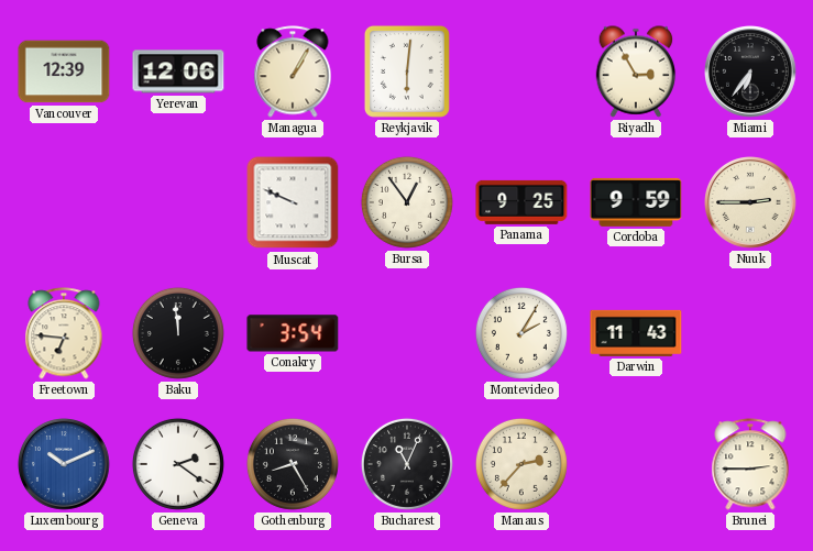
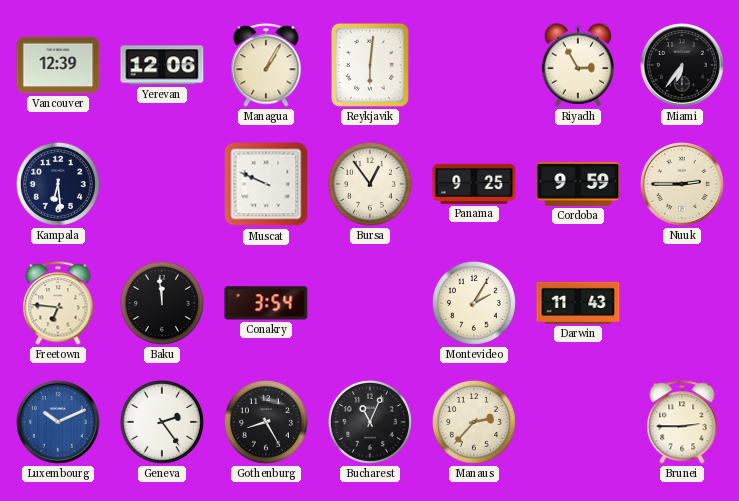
Kampala: none -> 6:29 (58, 184)
Geneva: 2:21 -> 2:24 (162, 422)
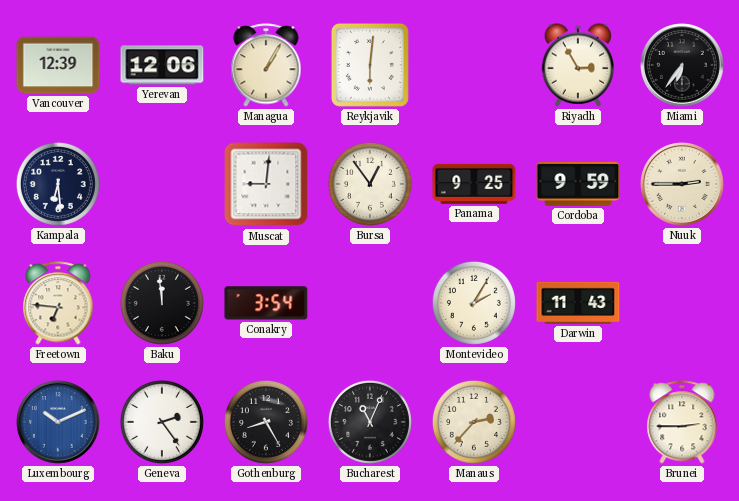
Muscat: 9:49 -> 9:01 (266, 184)
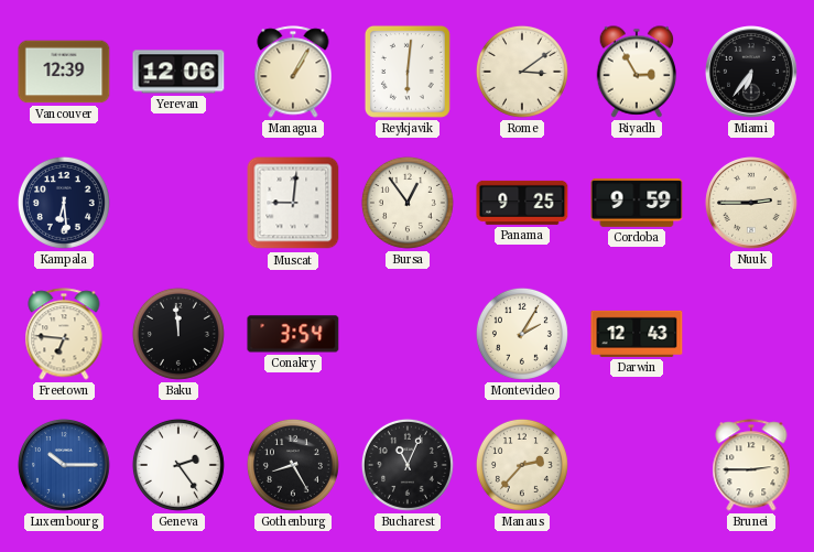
Rome: none -> 3:09 (522, 72)
Darwin: 11:43 -> 12:43 (637, 334)
Luxembourg: 10:11 -> 10:15 (65, 466)
